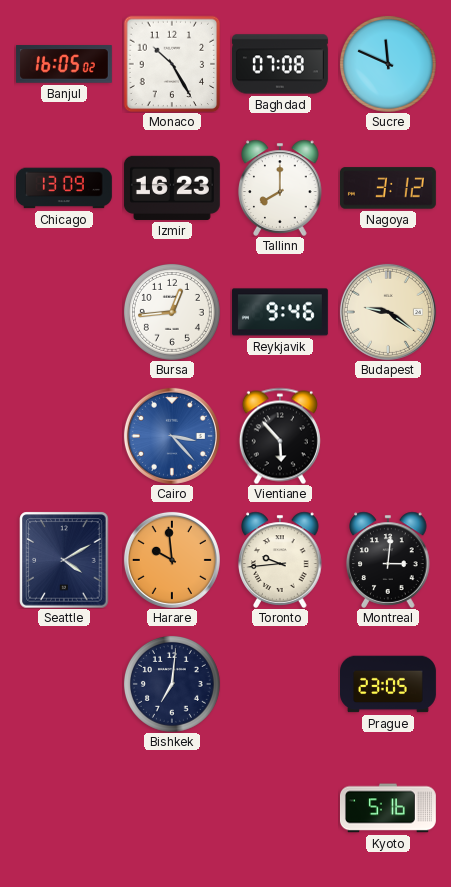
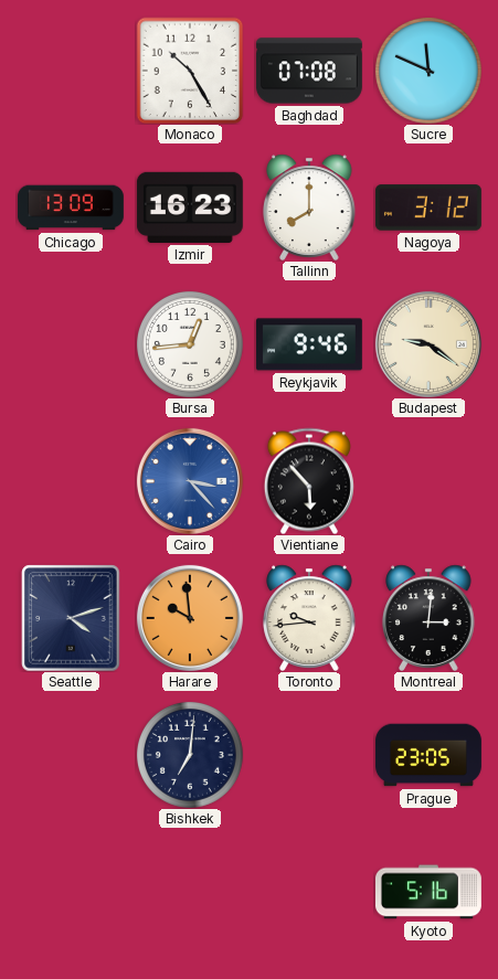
Banjul: 16:05 -> none (64, 64)
Seattle: 4:10 -> 4:12 (71, 618)
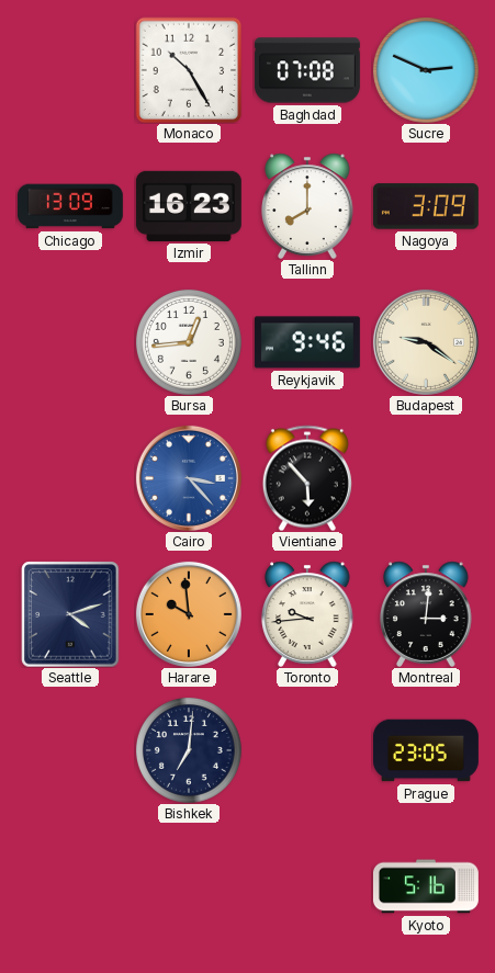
Sucre: 11:49 -> 2:49 (426, 70)
Nagoya: 3:12 -> 3:09 (426, 206)
